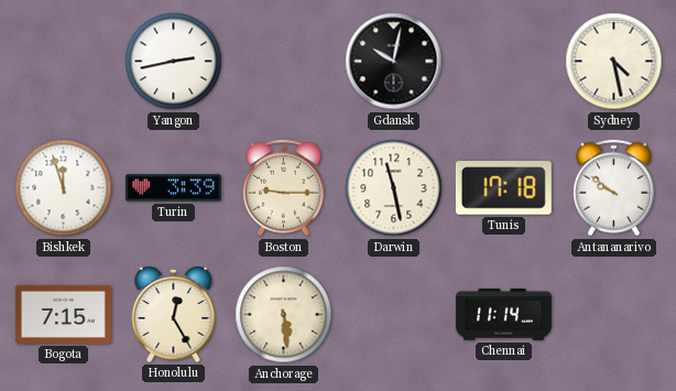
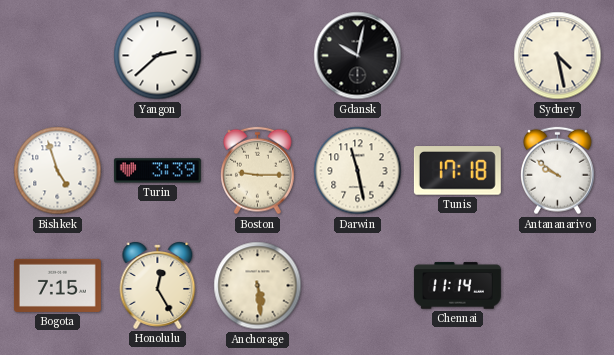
Yangon: 2:43 -> 2:38 (158, 56)
Bishkek: 11:57 -> 4:57 (58, 171)
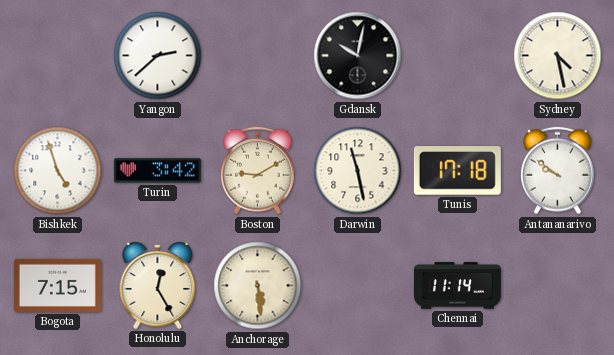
Turin: 3:39 -> 3:42 (157, 171)
Boston: 9:15 -> 9:10 (258, 171)
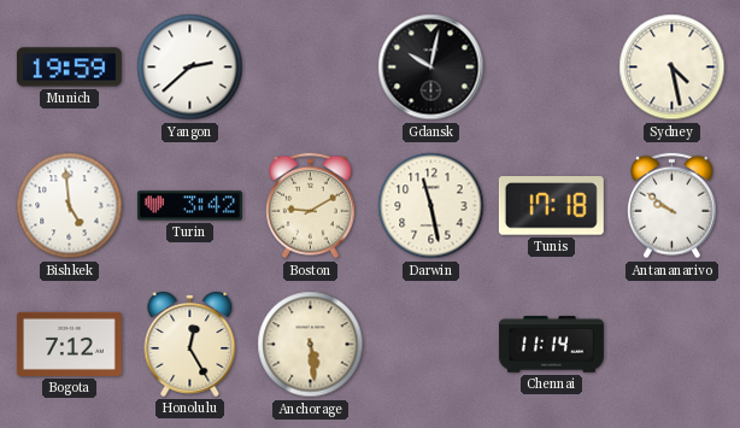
Munich: none -> 19:59 (69, 68)
Bishkek: 4:57 -> 4:59 (70, 206)
Bogota: 7:15 -> 7:12 (69, 344)
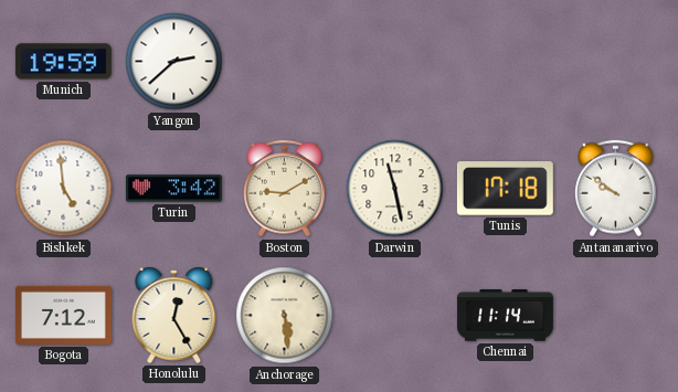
Gdansk: 10:02 -> none (431, 68)
Sydney: 4:28 -> none (673, 68)
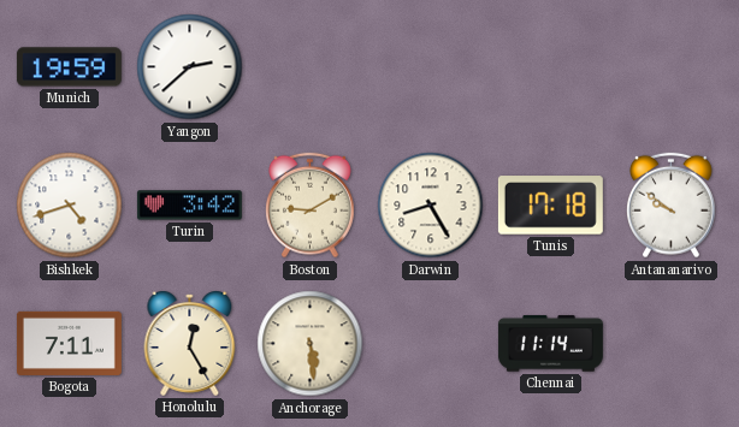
Bishkek: 4:59 -> 4:42 (70, 206)
Darwin: 11:28 -> 8:25 (431, 206)
Bogota: 7:12 -> 7:11 (69, 343)
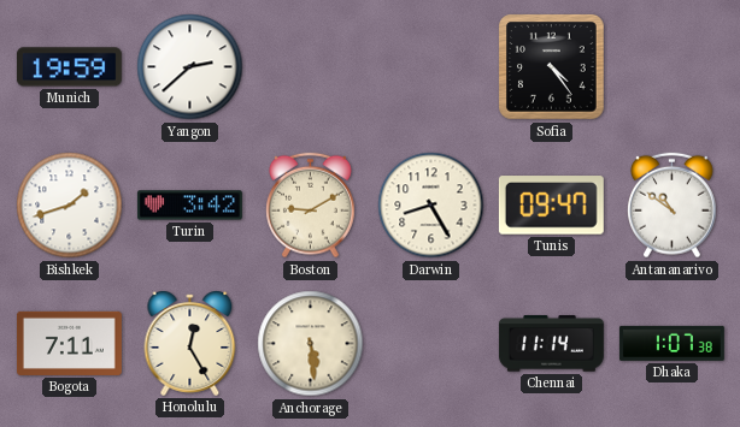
Sofia: none -> 4:24 (552, 67)
Bishkek: 4:42 -> 1:42 (70, 206)
Tunis: 17:18 -> 09:47 (551, 206)
Antananarivo: 9:51 -> 10:51 (673, 206)
Dhaka: none -> 1:07 (671, 343)
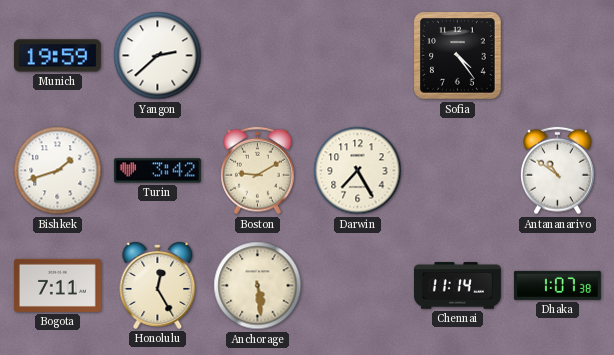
Darwin: 8:25 -> 7:25 (358, 171)
Tunis: 09:47 -> none (551, 206)
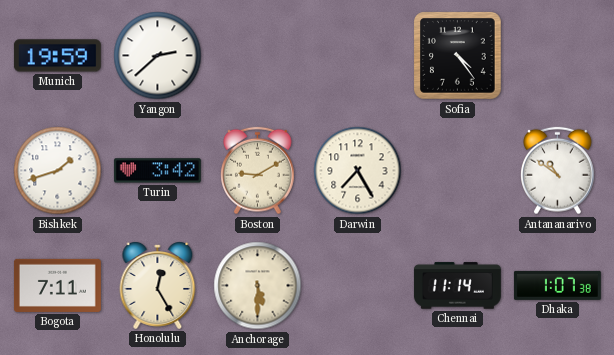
Anchorage: 5:29 -> 5:30 (258, 286)
